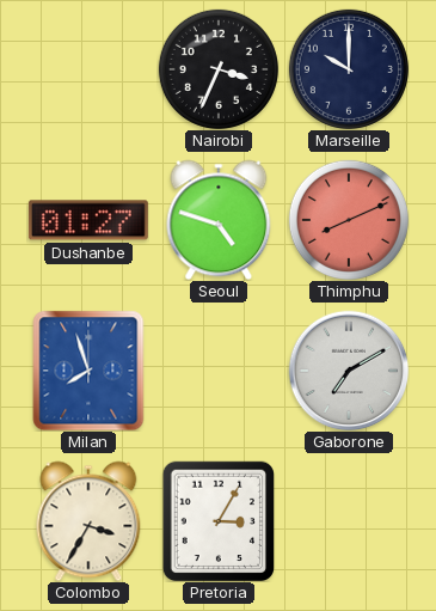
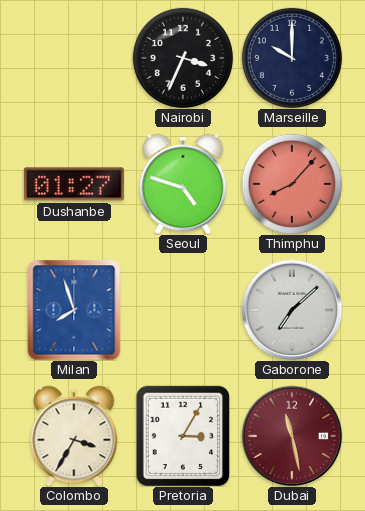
Thimphu: 8:11 -> 8:07 (292, 184)
Gaborone: 7:10 -> 7:08 (292, 310)
Dubai: none -> 11:28 (292, 436)
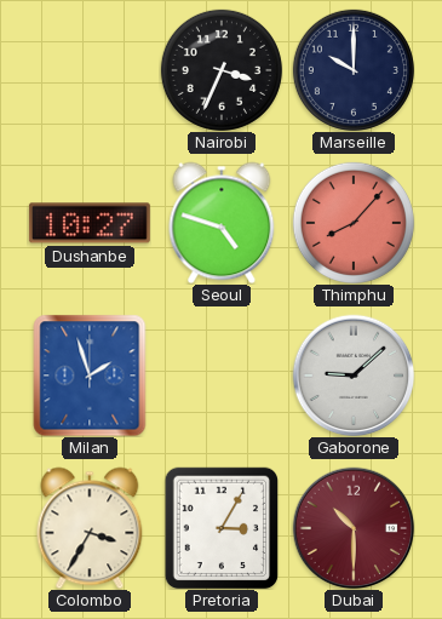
Dushanbe: 01:27 -> 10:27 (90, 223)
Milan: 7:57 -> 1:57 (90, 376)
Gaborone: 7:08 -> 9:08 (354, 376)
Dubai: 11:28 -> 10:30 (354, 528)
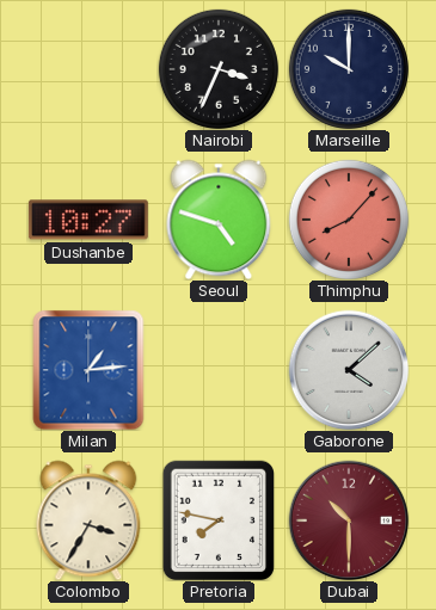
Milan: 1:57 -> 1:14 (88, 370)
Gaborone: 9:08 -> 4:08 (349, 370)
Pretoria: 3:05 -> 7:47 (217, 520)
